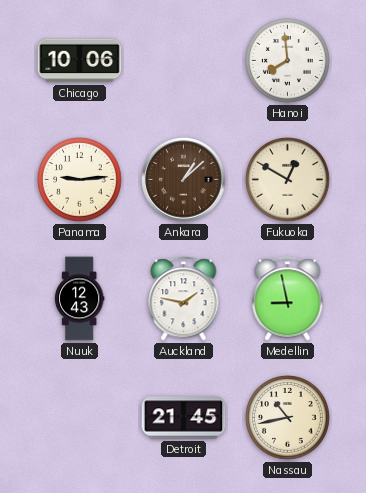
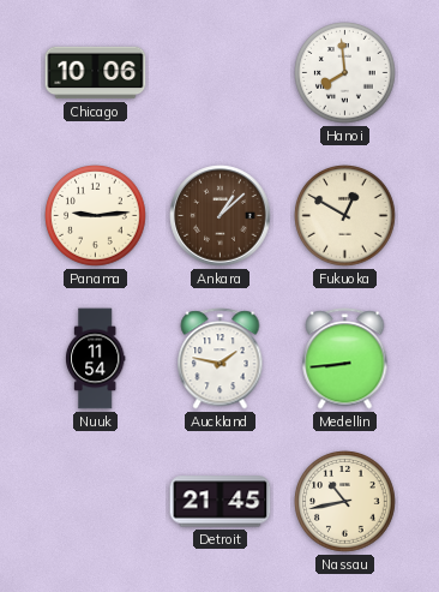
Nuuk: 12:43 -> 11:54 (95, 359)
Medellin: 8:58 -> 8:44 (345, 359)
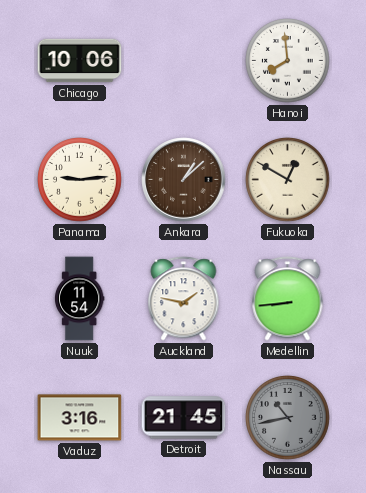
Vaduz: none -> 3:16 (80, 418)
Nassau dial: cream -> grey (288, 418)
